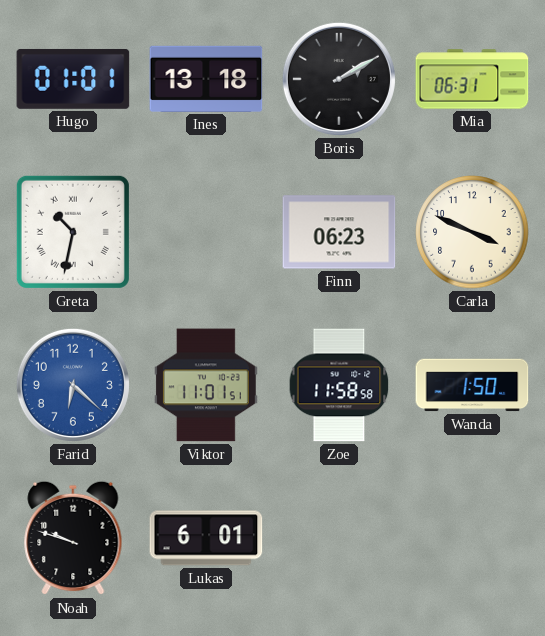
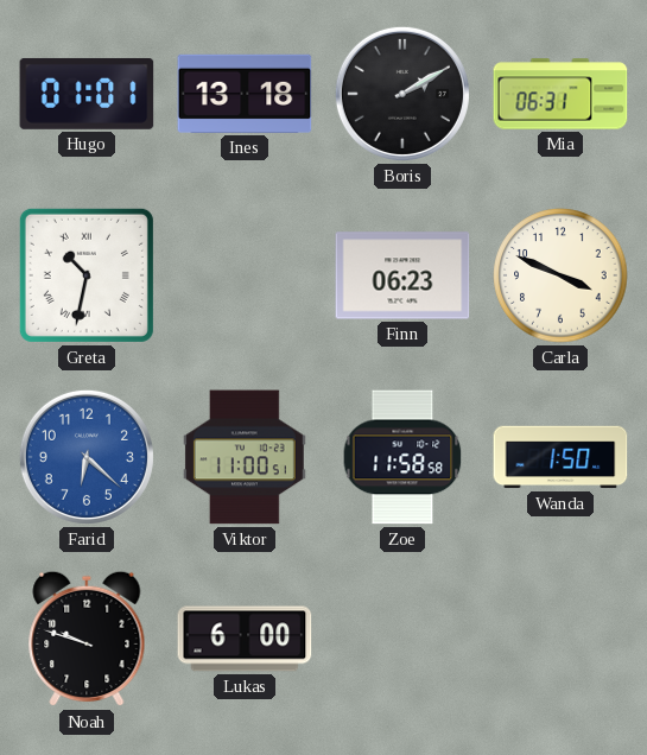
Viktor: 11:01 -> 11:00 (245, 457)
Lukas: 6:01 -> 6:00 (245, 639)
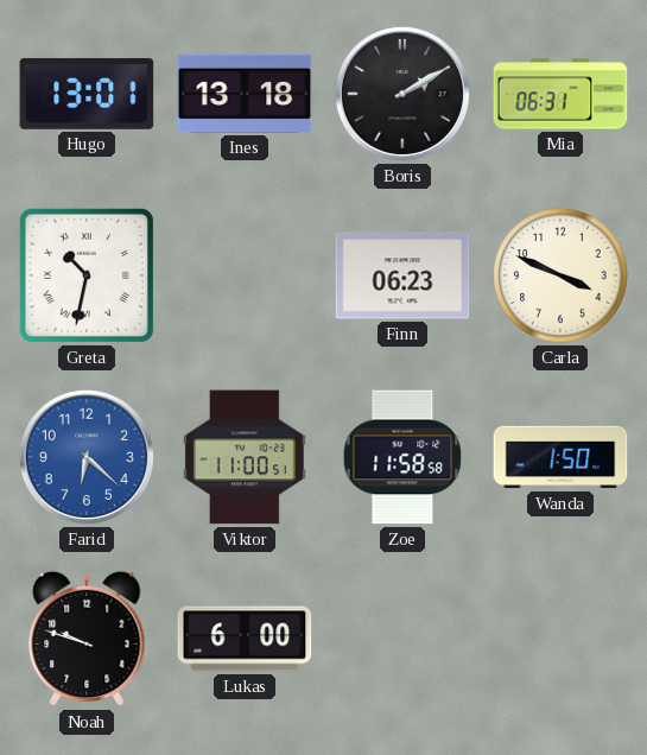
Hugo: 01:01 -> 13:01 (87, 94)
